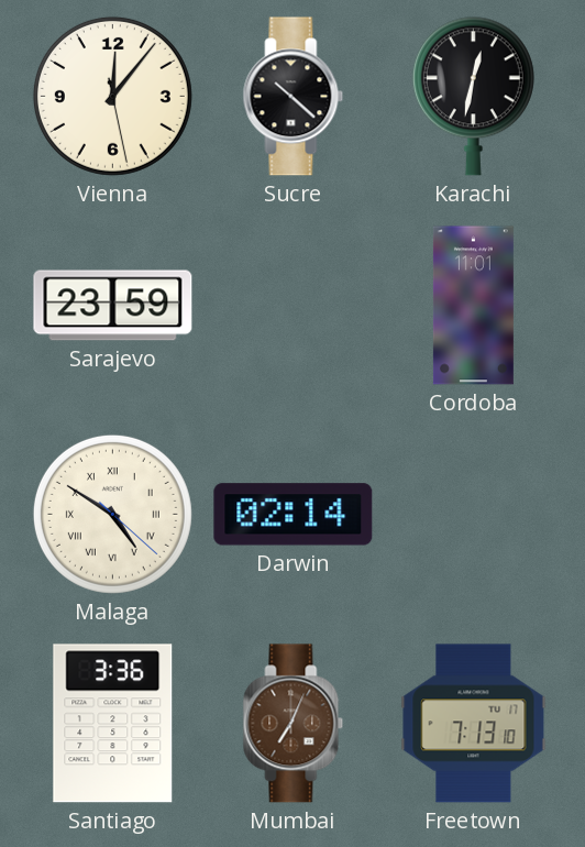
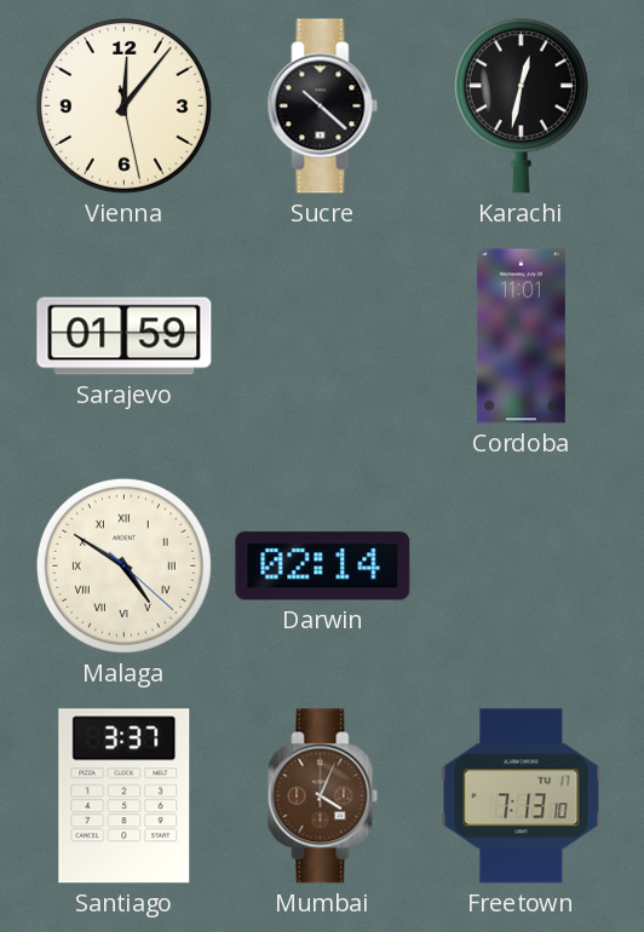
Sarajevo: 23:59 -> 01:59 (125, 336)
Santiago: 3:36 -> 3:37 (125, 796)
Mumbai: 7:04 -> 4:04 (323, 796)
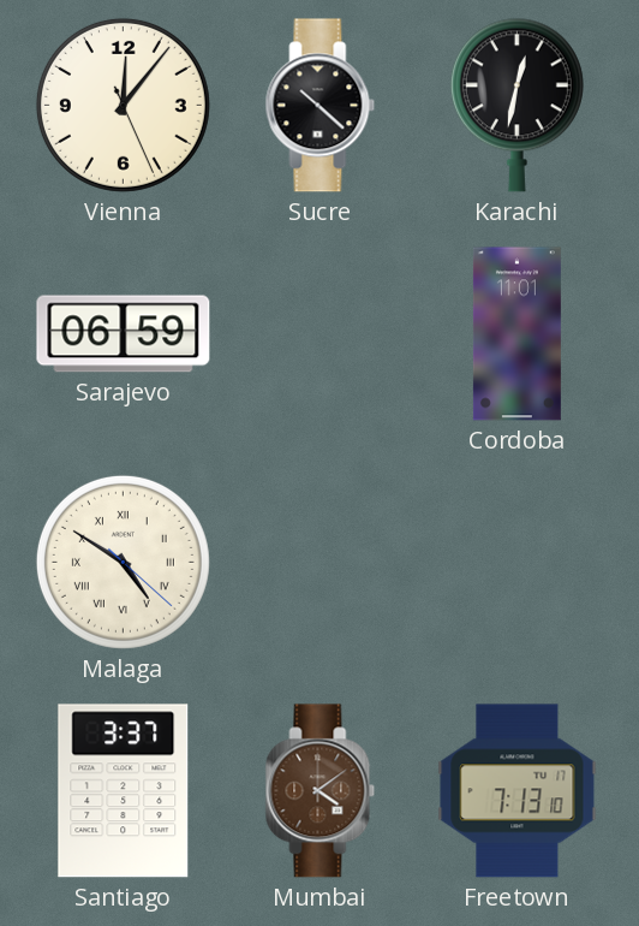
Vienna: 12:06:28 -> 12:06:26 (123, 105)
Sarajevo: 01:59 -> 06:59 (124, 334)
Darwin: 02:14 -> none (323, 566)
Mumbai: 4:04 -> 4:09 (321, 791)
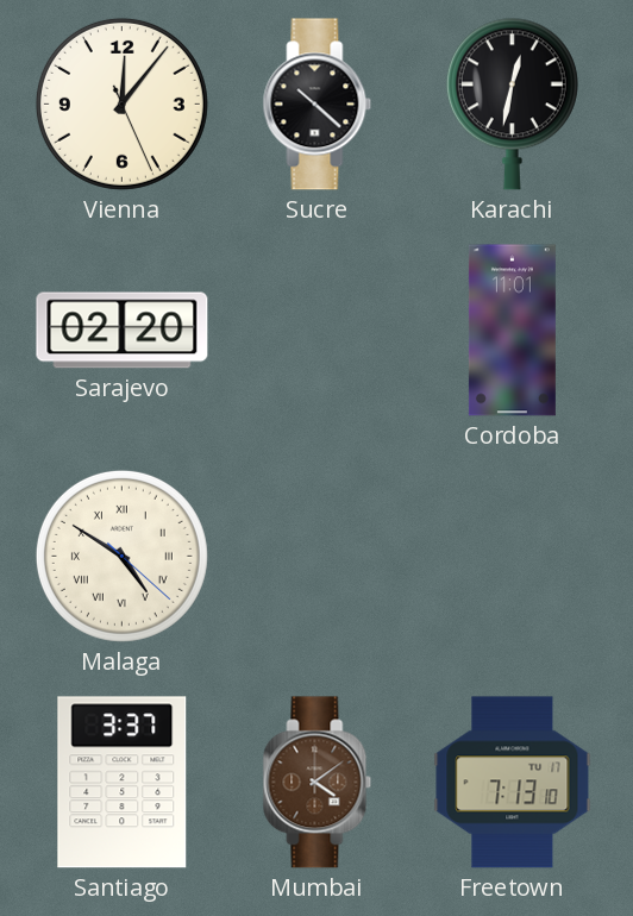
Sarajevo: 06:59 -> 02:20 (123, 331)
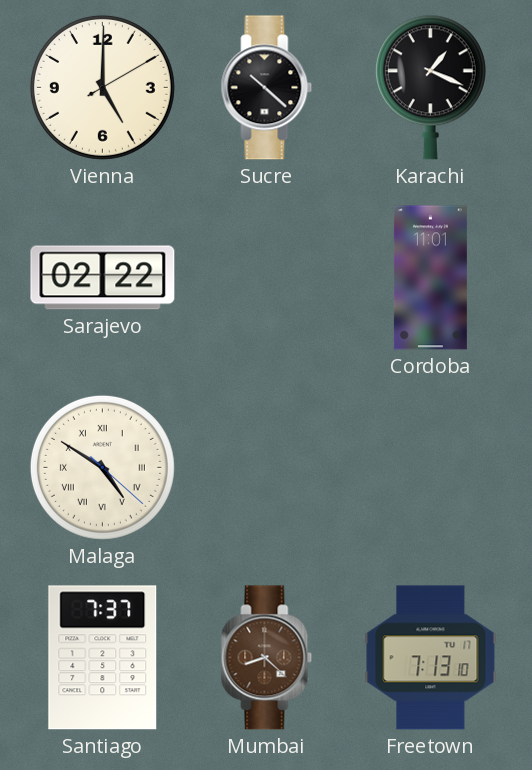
Vienna: 12:06 -> 5:00 (102, 87)
Karachi: 12:32 -> 1:19 (430, 87)
Sarajevo: 02:20 -> 02:22 (103, 278)
Santiago: 3:37 -> 7:37 (103, 658)
Mumbai: 4:09 -> 8:22 (267, 658)
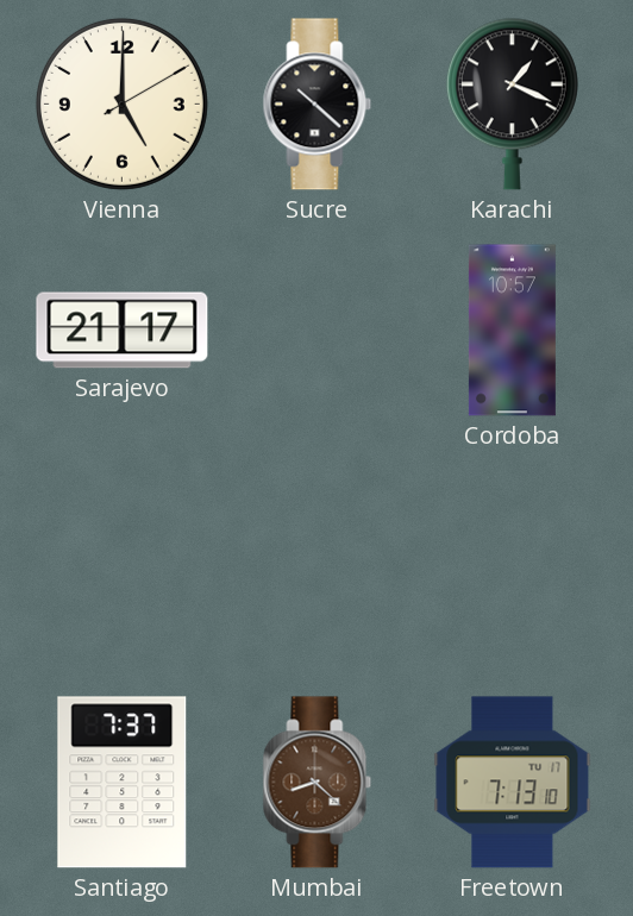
Sarajevo: 02:22 -> 21:17 (123, 331)
Cordoba: 11:01 -> 10:57 (512, 331)
Malaga: 4:50 -> none (102, 467)
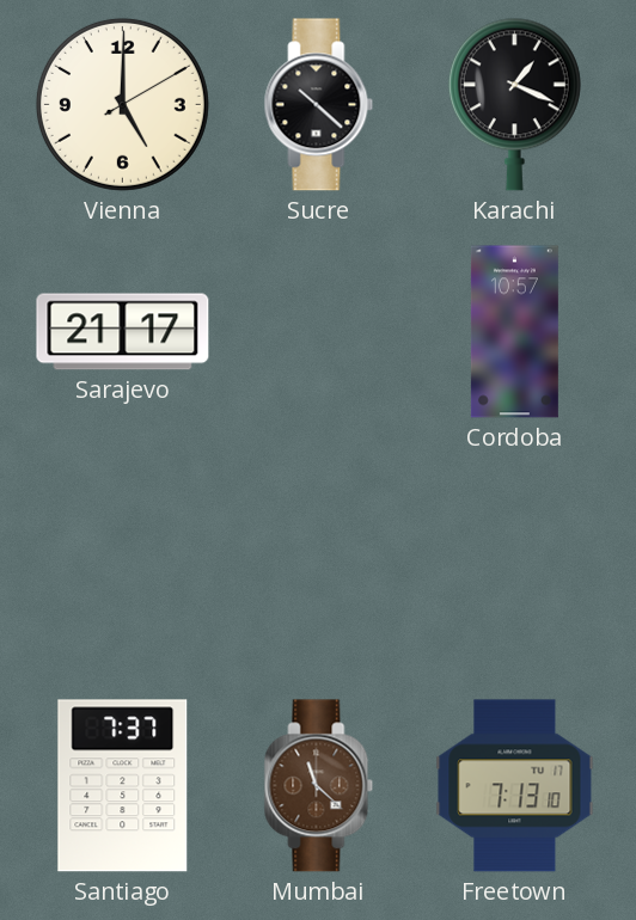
Mumbai: 8:22 -> 11:22 (319, 786)
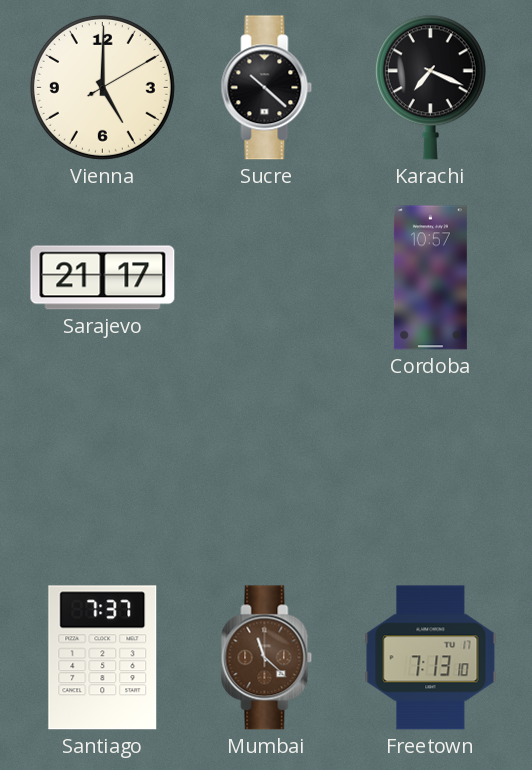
Karachi: 1:19 -> 7:19 (430, 87)
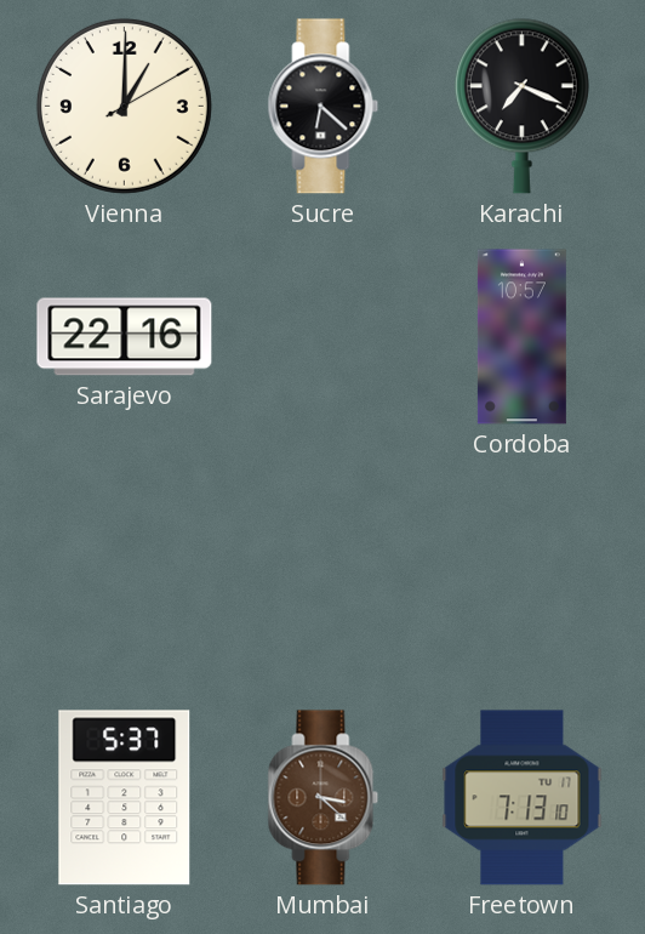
Vienna: 5:00 -> 1:00 (124, 106)
Sucre: 10:22 -> 6:22 (324, 107)
Sarajevo: 21:17 -> 22:16 (125, 337)
Santiago: 7:37 -> 5:37 (125, 798)
Mumbai: 11:22 -> 3:22 (324, 798)
